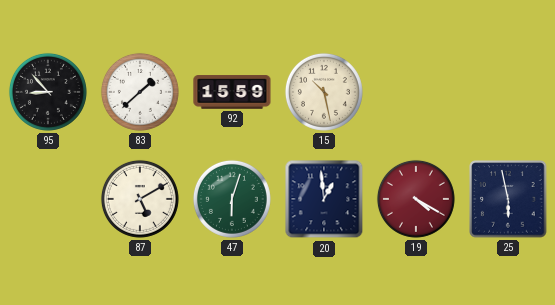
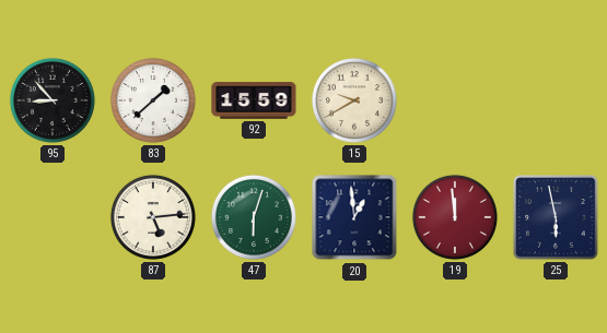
15: 10:28 -> 9:40 (354, 100)
87: 5:10 -> 5:14 (153, 217)
19: 4:20 -> 11:59 (455, 217)
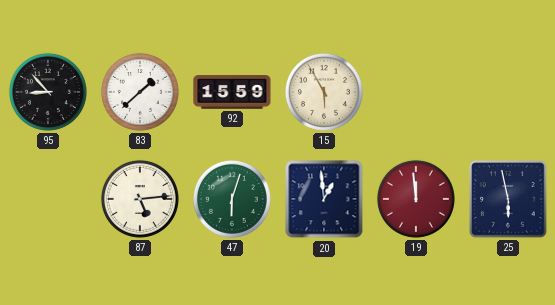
15: 9:40 -> 5:55 (324, 92)
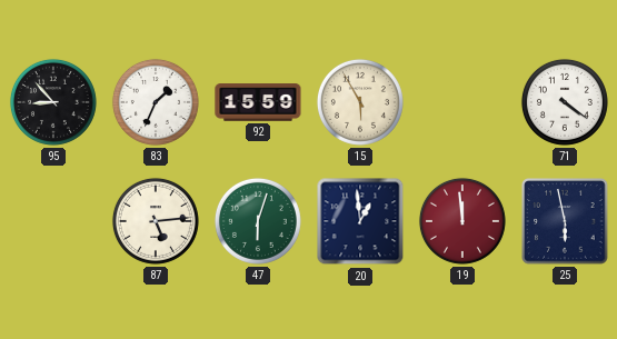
83: 1:38 -> 1:34 (156, 102)
71: none -> 4:21 (565, 102)
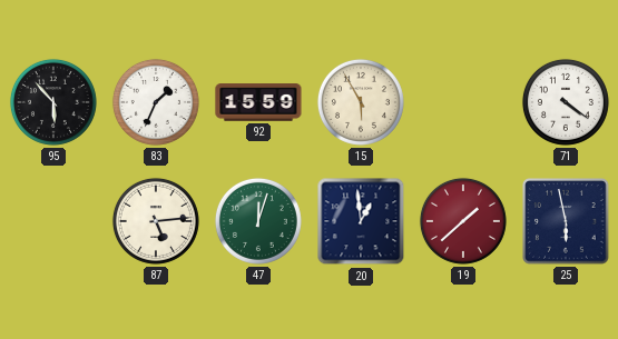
95: 8:53 -> 5:53 (53, 102)
47: 6:03 -> 12:03 (258, 221)
19: 11:59 -> 1:38 (463, 221)
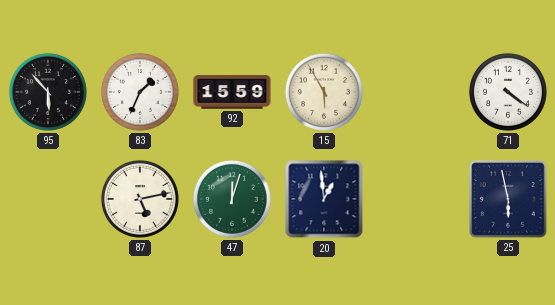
87: 5:14 -> 5:13 (140, 199)
19: 1:38 -> none (463, 221)
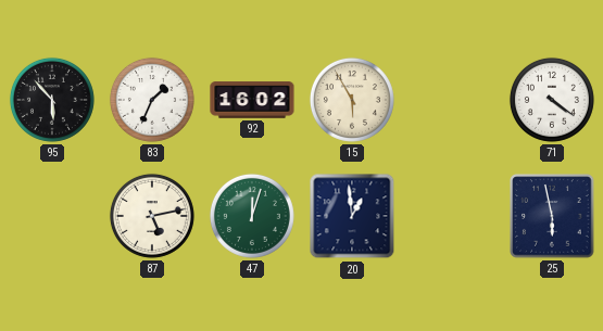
92: 15:59 -> 16:02 (252, 100)
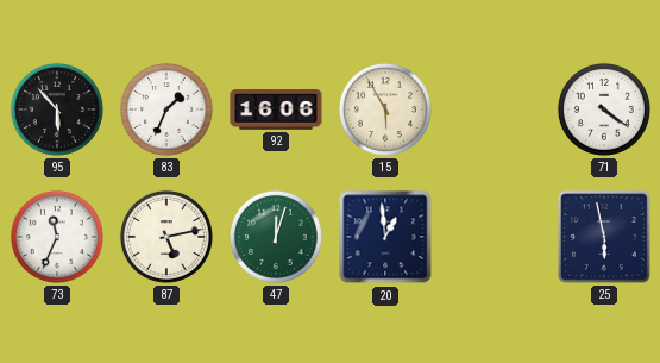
92: 16:02 -> 16:06 (276, 109)
73: none -> 11:34 (57, 237)
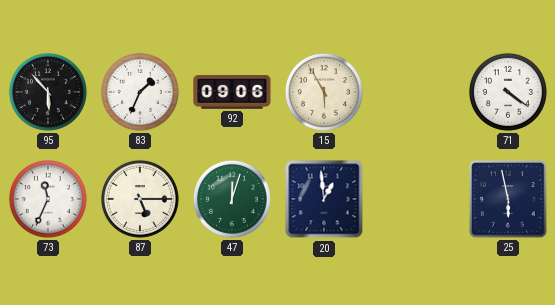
92: 16:06 -> 09:06 (232, 92)
87: 5:13 -> 5:15 (140, 199)
